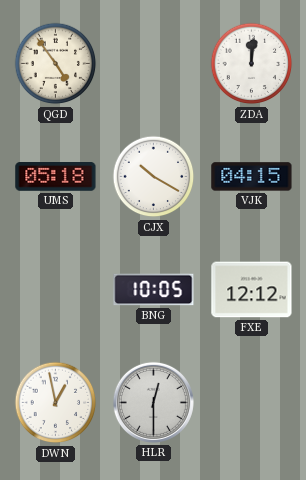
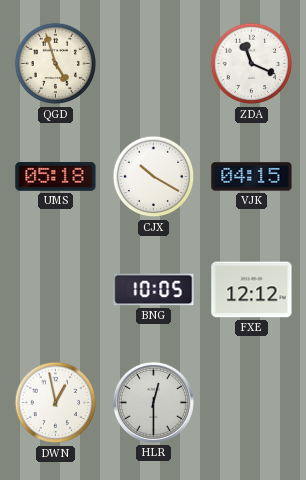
QGD: 4:54 -> 4:57 (56, 64)
ZDA: 12:01 -> 11:19 (252, 64)
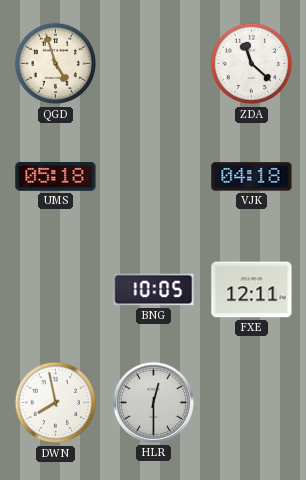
ZDA: 11:19 -> 11:22 (252, 64)
CJX: 10:20 -> none (154, 177)
VJK: 04:15 -> 04:18 (252, 177)
FXE: 12:12 -> 12:11 (252, 290)
DWN: 12:58 -> 7:58 (56, 403)
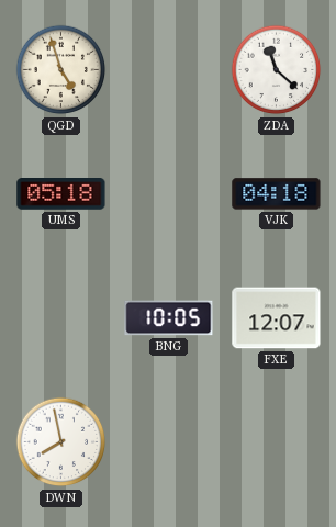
FXE: 12:11 -> 12:07 (277, 318)
HLR: 12:30 -> none (153, 402)
